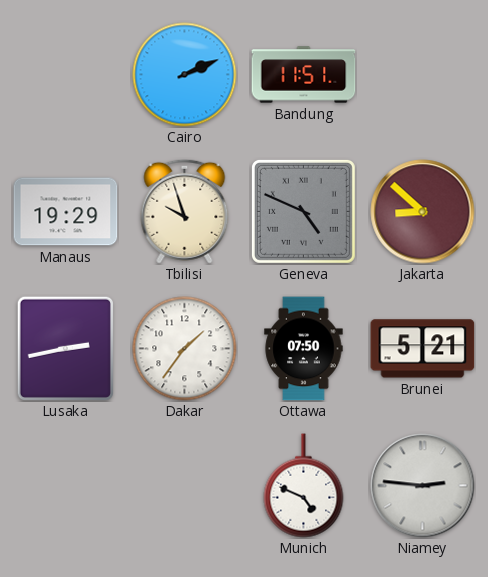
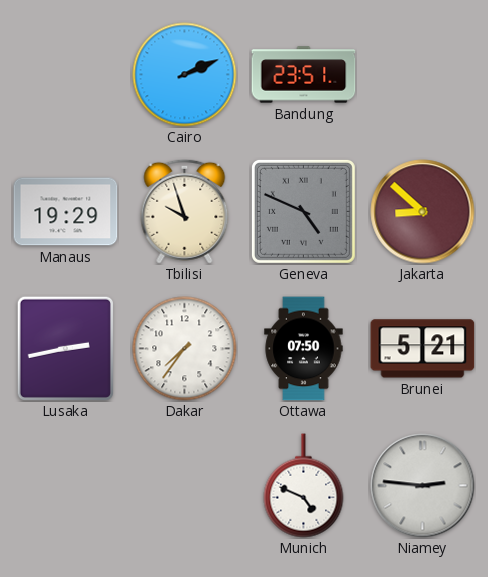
Bandung: 11:51 -> 23:51 (304, 75)
Dakar: 1:36 -> 7:36 (185, 349)
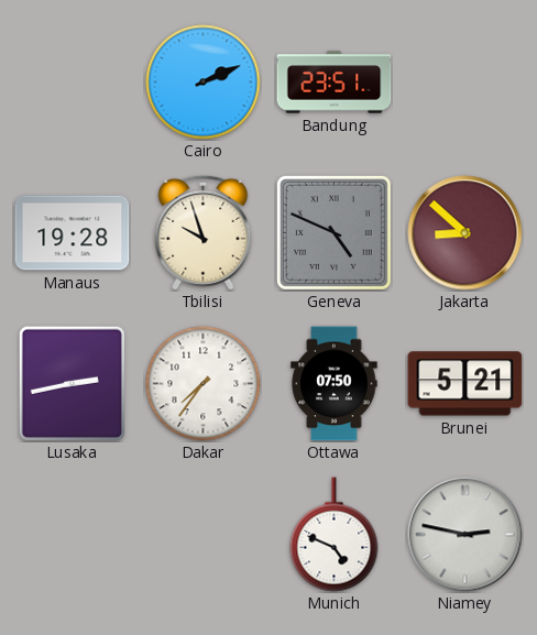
Manaus: 19:29 -> 19:28 (73, 233)
Niamey: 2:46 -> 2:47 (465, 535)
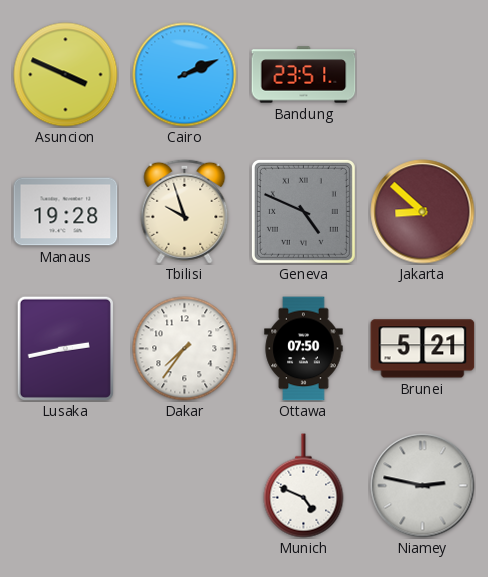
Asuncion: none -> 3:49 (66, 75)
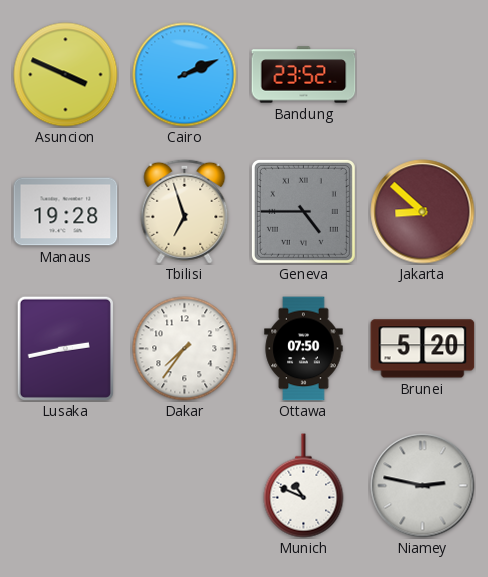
Bandung: 23:51 -> 23:52 (304, 75)
Tbilisi: 9:57 -> 6:57 (185, 211)
Geneva: 4:49 -> 4:45 (303, 211)
Brunei: 5:21 -> 5:20 (423, 349)
Munich: 4:49 -> 10:49 (304, 486)
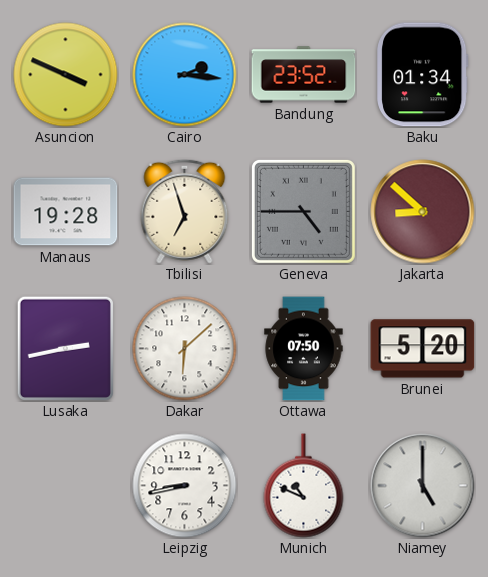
Cairo: 2:11 -> 2:16 (185, 75)
Baku: none -> 01:34 (423, 75)
Dakar: 7:36 -> 6:08 (185, 349)
Leipzig: none -> 8:43 (185, 486)
Niamey: 2:47 -> 5:00 (423, 486)
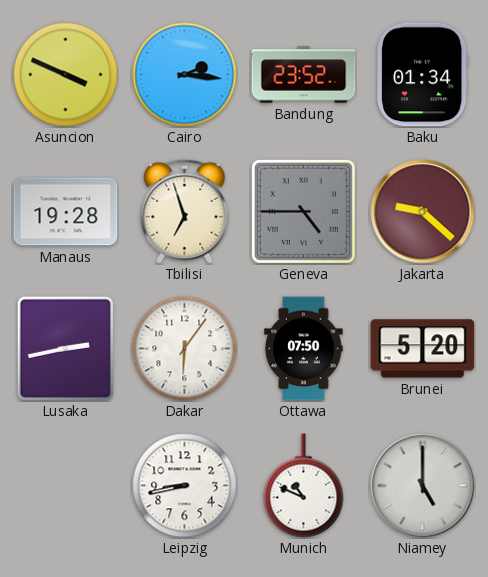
Jakarta: 8:52 -> 9:22 (423, 212)
Dakar: 6:08 -> 6:06 (185, 349)
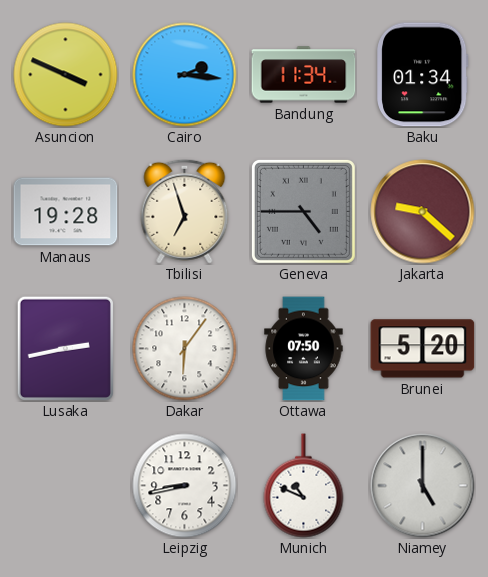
Bandung: 23:52 -> 11:34 (304, 75)
